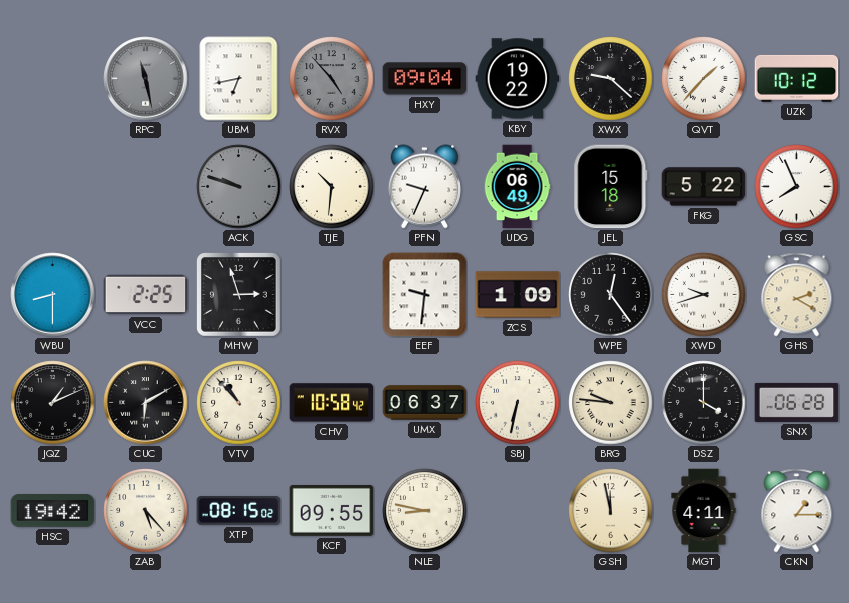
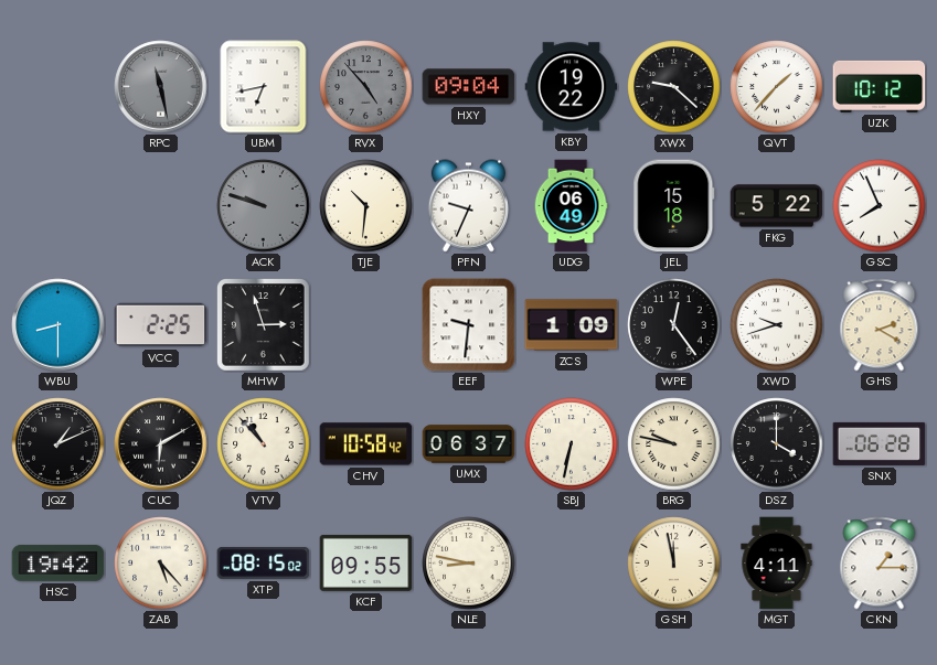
BRG: 9:46 -> 9:47 (674, 444)
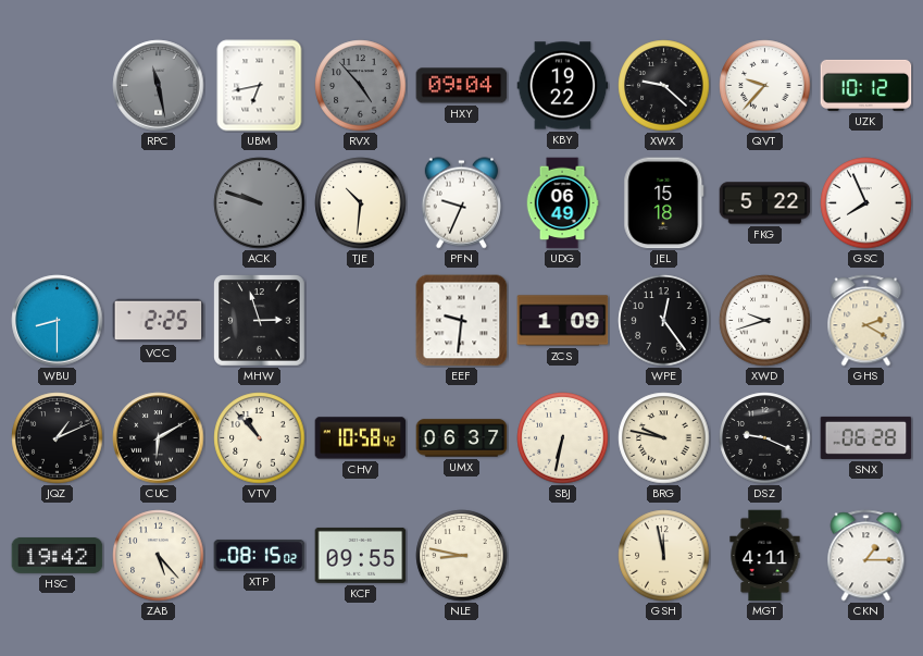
QVT: 1:37 -> 9:37 (765, 86)
DSZ: 4:00 -> 9:19 (765, 438)
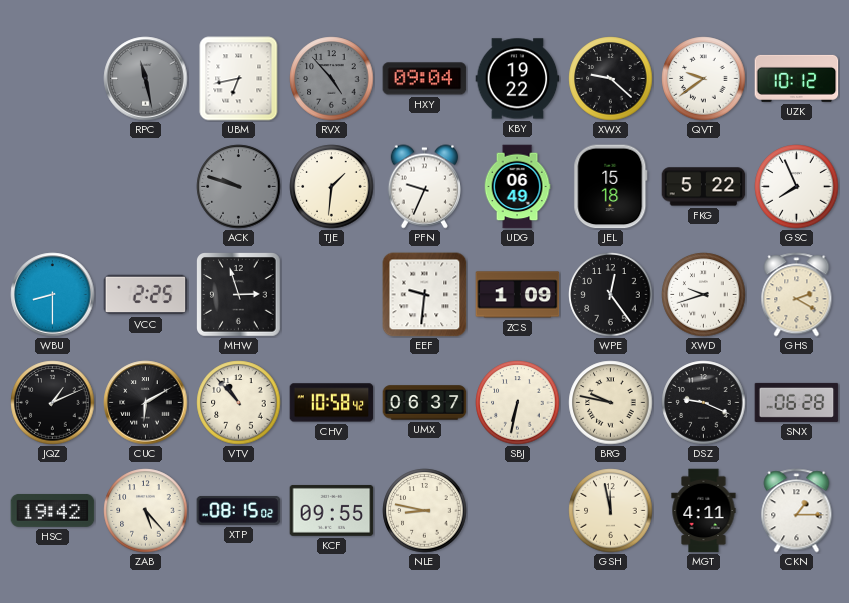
QVT: 9:37 -> 9:39 (704, 79)
TJE: 10:31 -> 1:31 (332, 187)
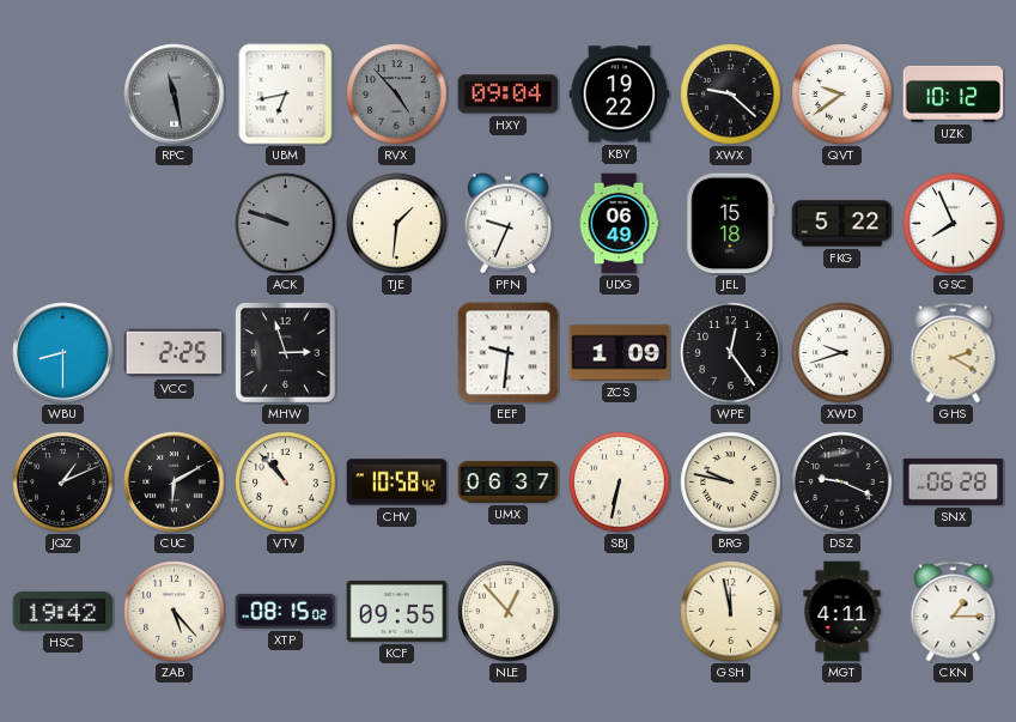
NLE: 8:47 -> 12:53 (509, 612)
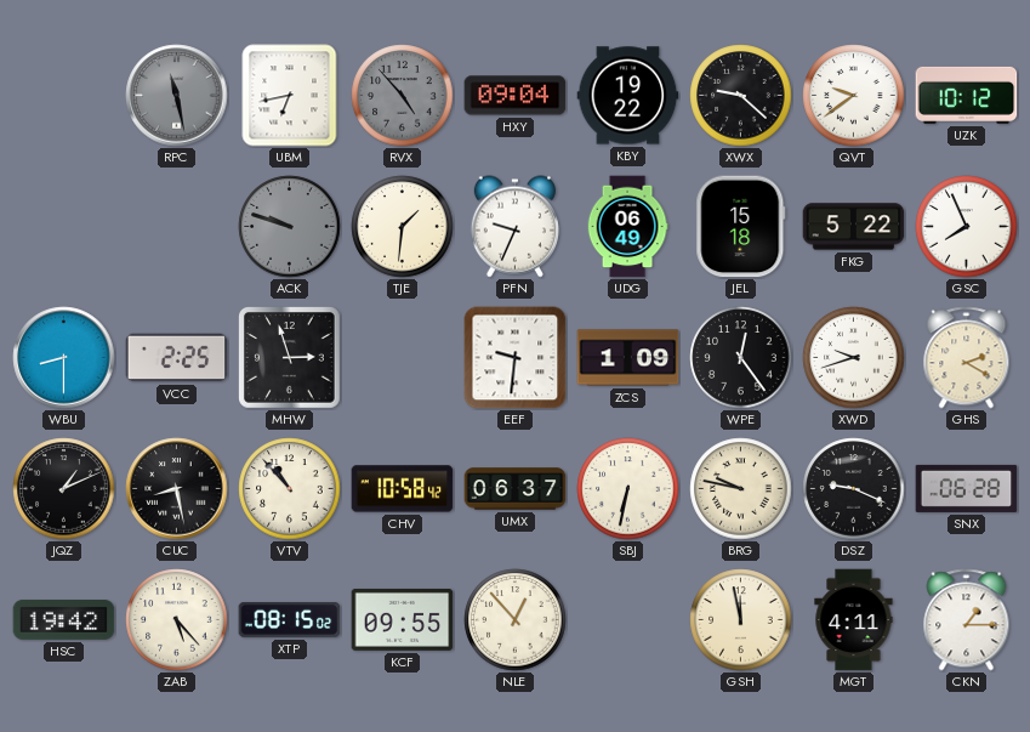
CUC: 6:10 -> 8:28 (177, 489)
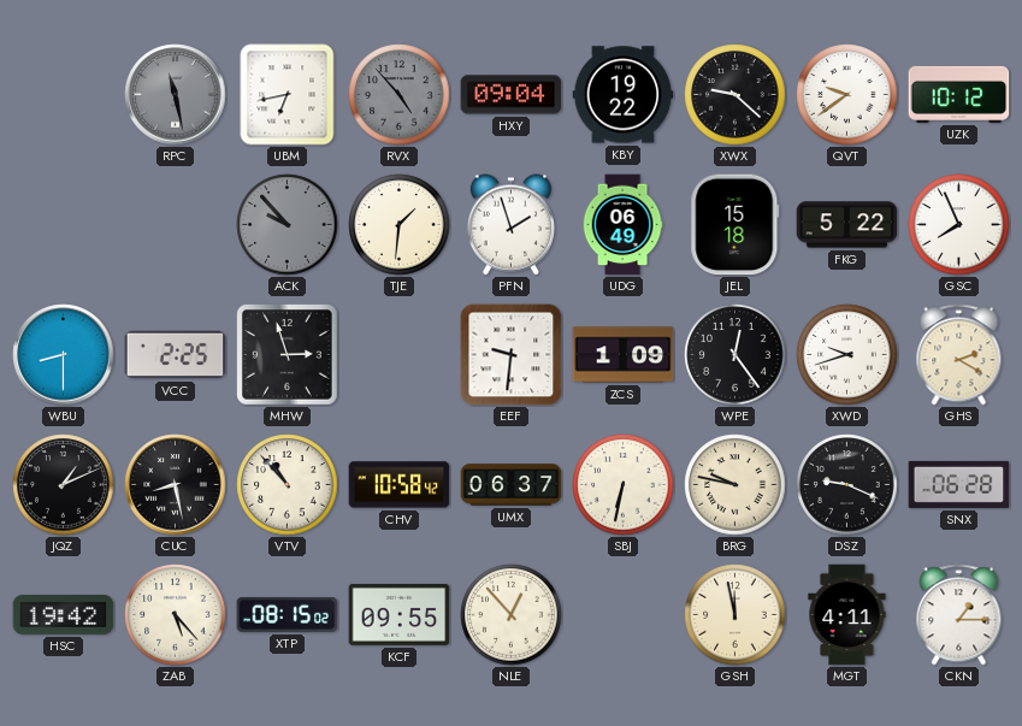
ACK: 9:48 -> 9:53 (288, 225)
PFN: 9:34 -> 1:57 (510, 225)
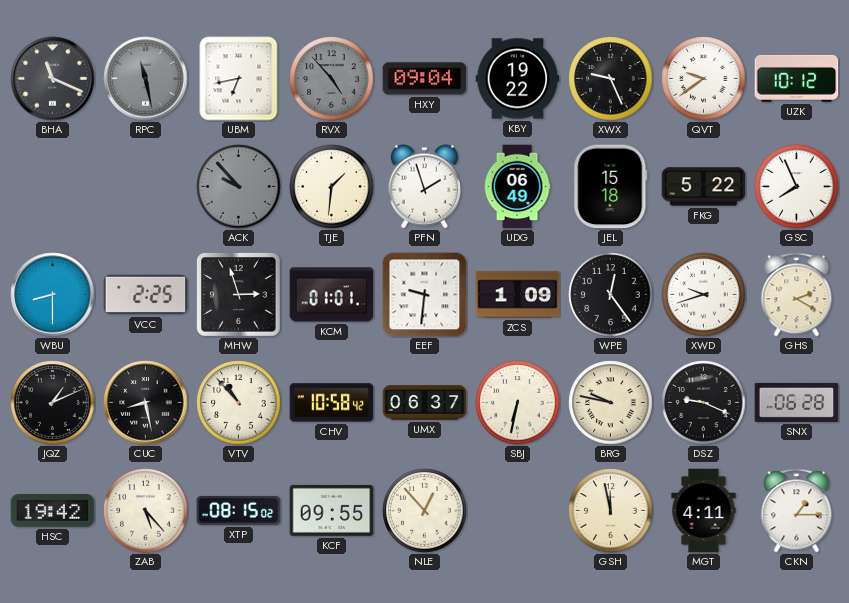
BHA: none -> 11:19 (53, 79)
XWX: 9:22 -> 9:26 (611, 79)
KCM: none -> 01:01 (332, 295)
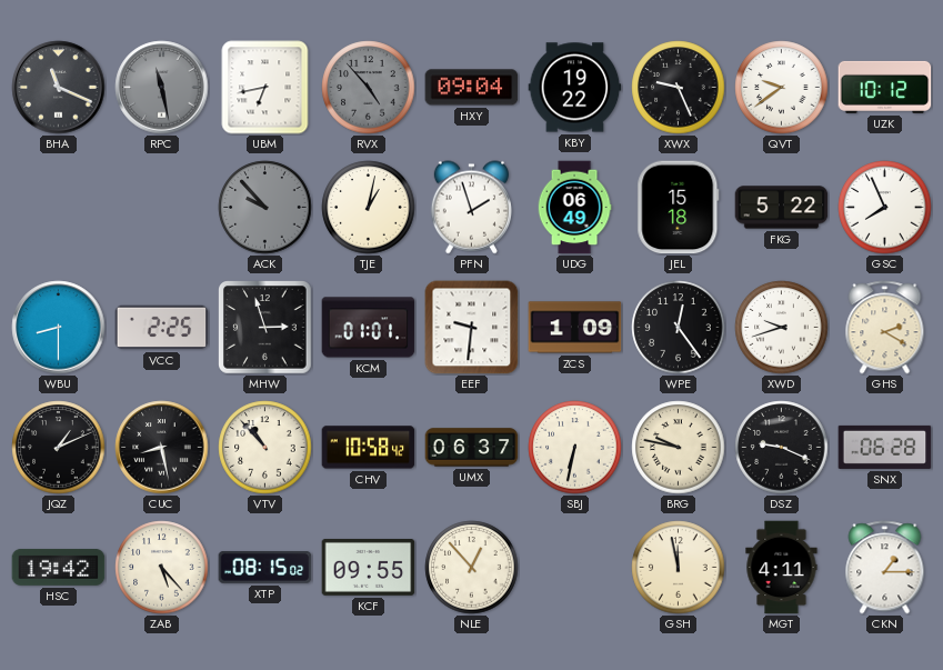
TJE: 1:31 -> 1:02 (369, 208)
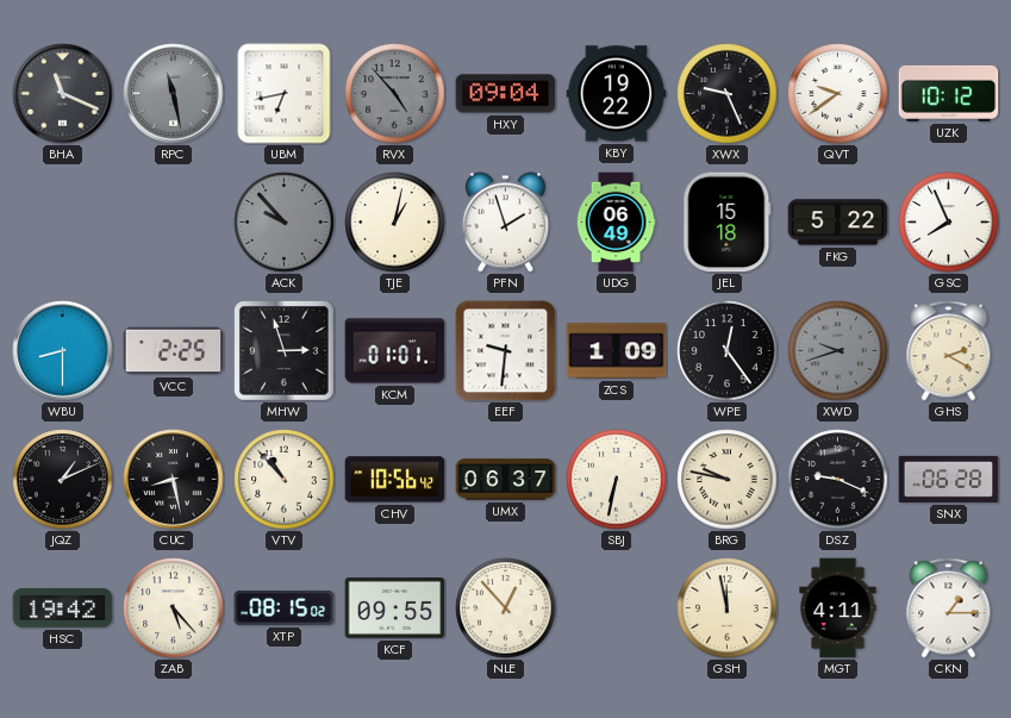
XWD dial: white -> grey (838, 351)
CHV: 10:58 -> 10:56 (395, 480)
